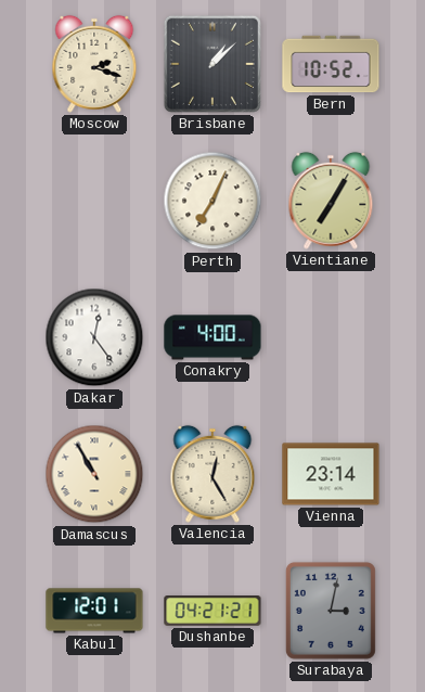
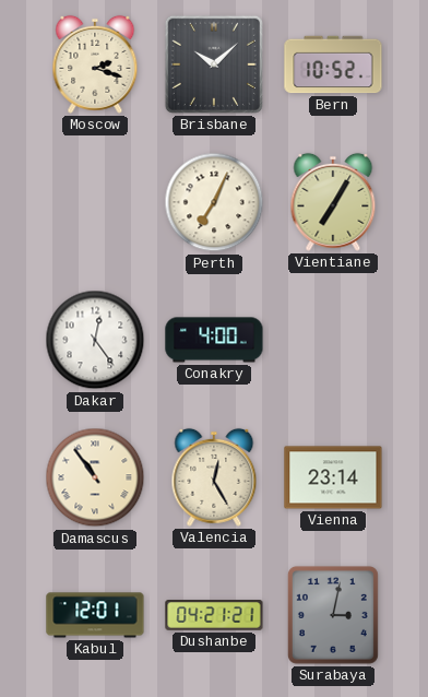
Brisbane: 1:08 -> 10:08 (214, 64)
Damascus: 10:55 -> 10:54 (95, 477)
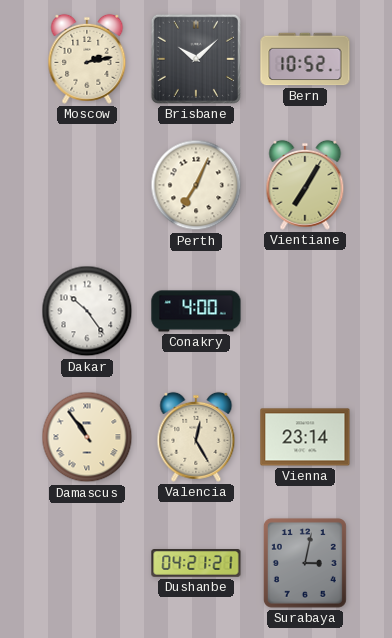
Moscow: 2:18 -> 2:13 (87, 59)
Dakar: 12:24 -> 10:24 (87, 311)
Kabul: 12:01 -> none (95, 615)
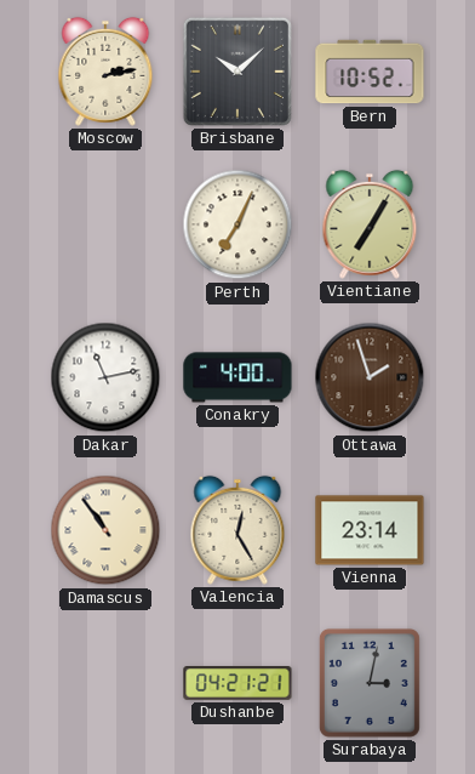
Dakar: 10:24 -> 11:13 (105, 377)
Ottawa: none -> 1:57 (370, 377)
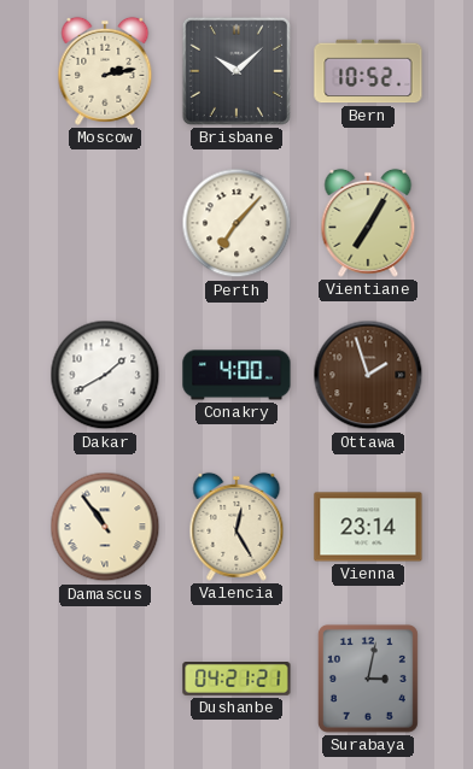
Perth: 7:04 -> 7:07 (237, 223)
Dakar: 11:13 -> 1:40 (105, 375)
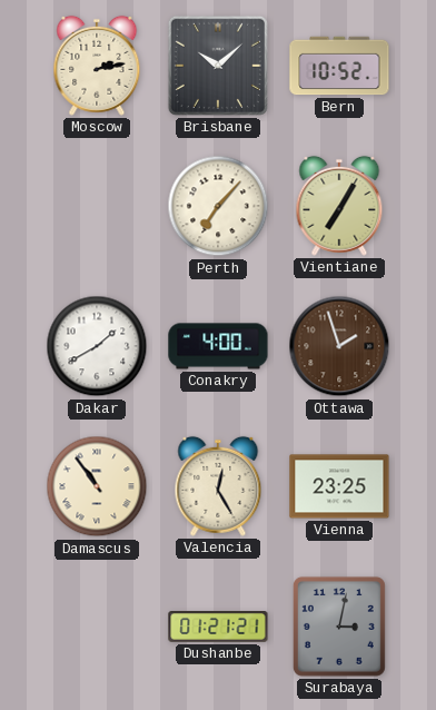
Vienna: 23:14 -> 23:25 (339, 486)
Dushanbe: 04:21 -> 01:21 (218, 627)
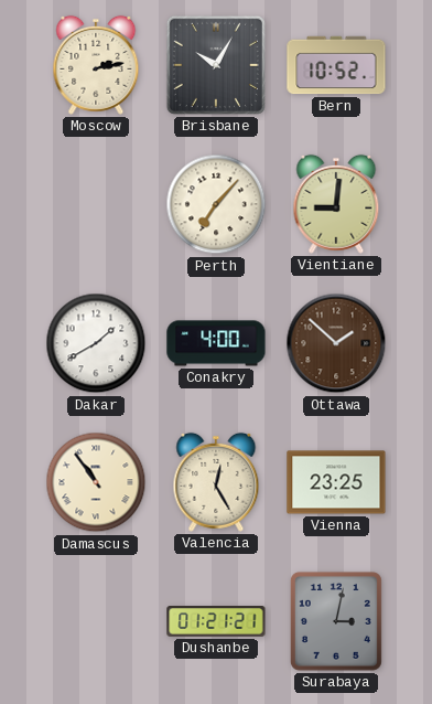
Brisbane: 10:08 -> 10:05 (216, 65)
Vientiane: 7:05 -> 9:01 (336, 204)
Ottawa: 1:57 -> 1:52 (336, 343)
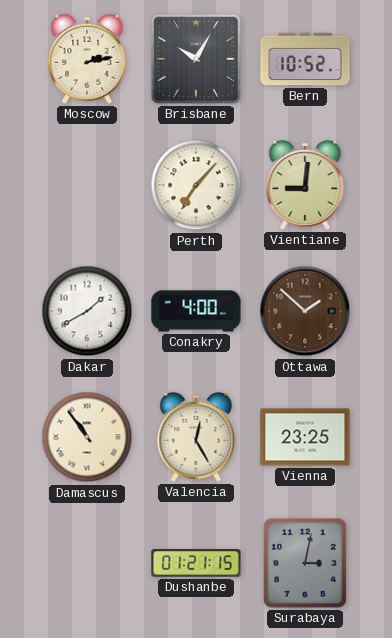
Dushanbe: 01:21:21 -> 01:21:15 (196, 563)
